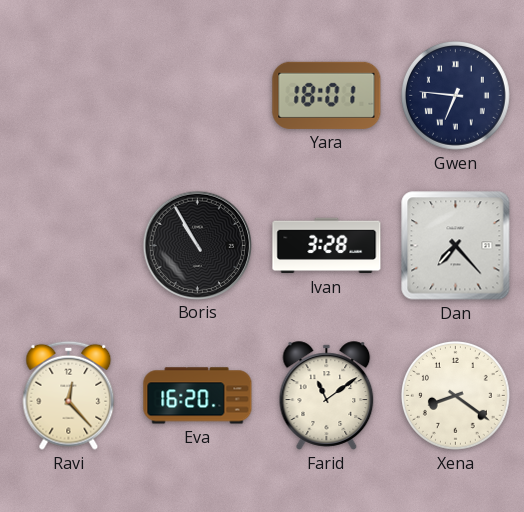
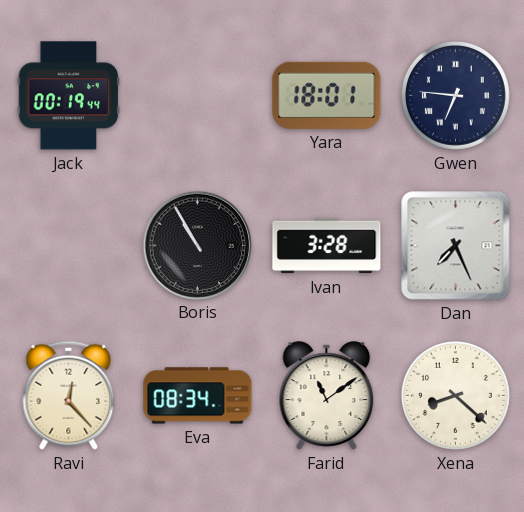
Jack: none -> 00:19 (69, 96)
Dan: 7:23 -> 7:26 (456, 246)
Eva: 16:20 -> 08:34 (198, 396)
Xena: 8:21 -> 8:22 (455, 395)
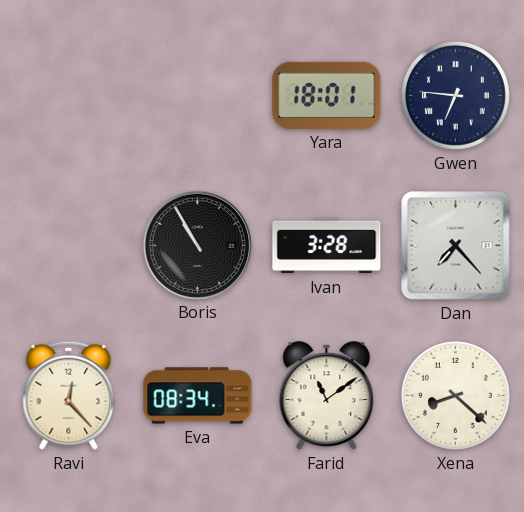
Jack: 00:19 -> none (69, 96)
Dan: 7:26 -> 7:23 (456, 246)
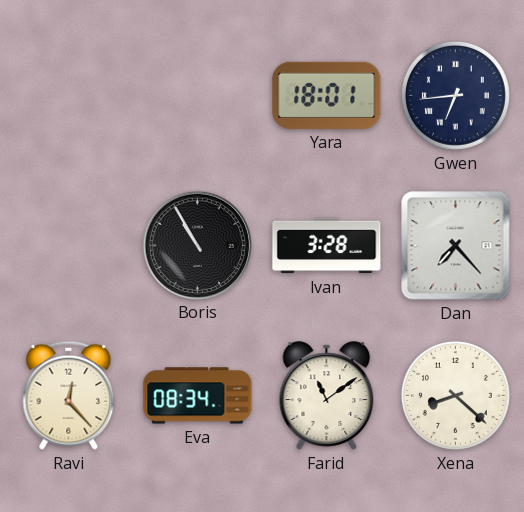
Gwen: 6:46 -> 6:44 (455, 95)
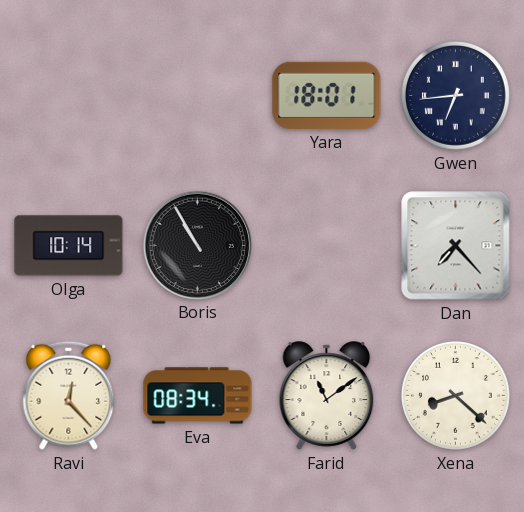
Olga: none -> 10:14 (69, 246)
Ivan: 3:28 -> none (327, 246)
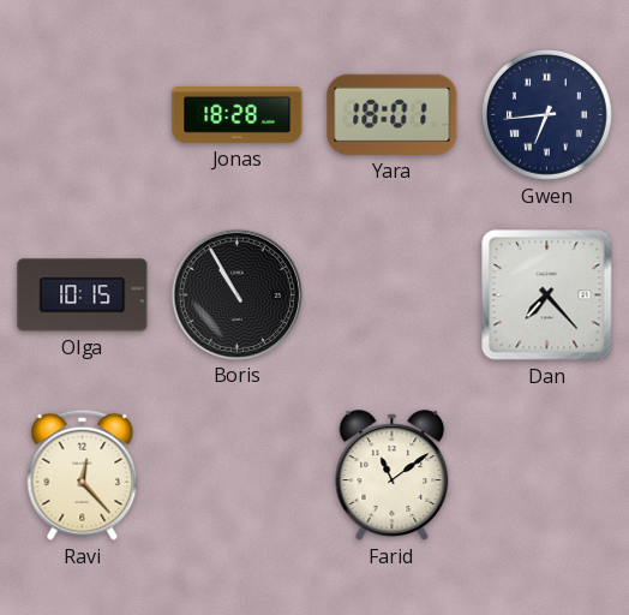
Jonas: none -> 18:28 (238, 114)
Olga: 10:14 -> 10:15 (83, 295)
Eva: 08:34 -> none (198, 396)
Xena: 8:22 -> none (455, 395)
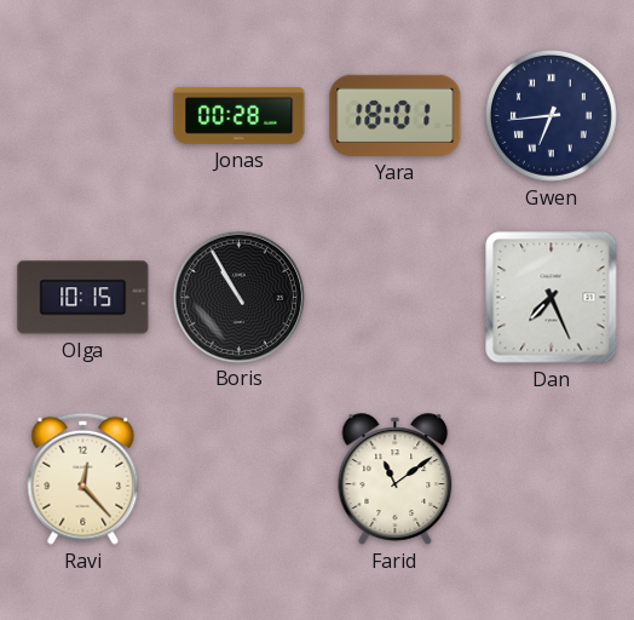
Jonas: 18:28 -> 00:28 (240, 115)
Dan: 7:23 -> 7:26 (552, 298)
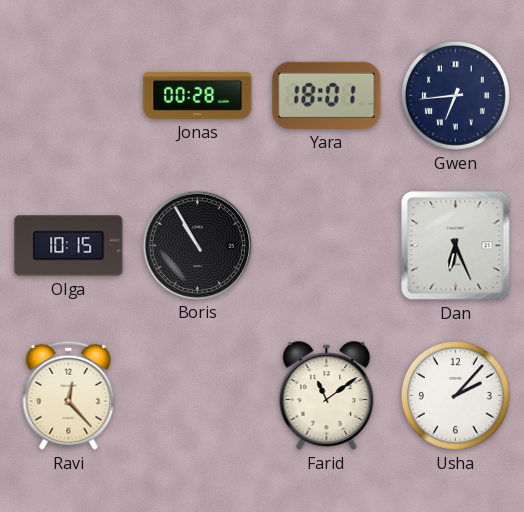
Dan: 7:26 -> 6:26 (456, 246)
Usha: none -> 2:07 (455, 395)
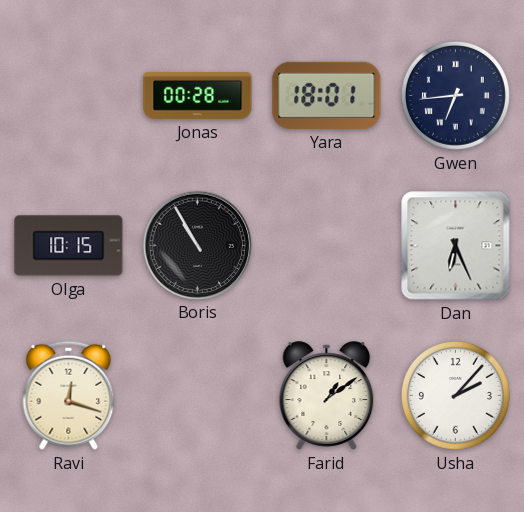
Ravi: 12:23 -> 12:18 (69, 395)
Farid: 11:09 -> 1:09 (327, 396)
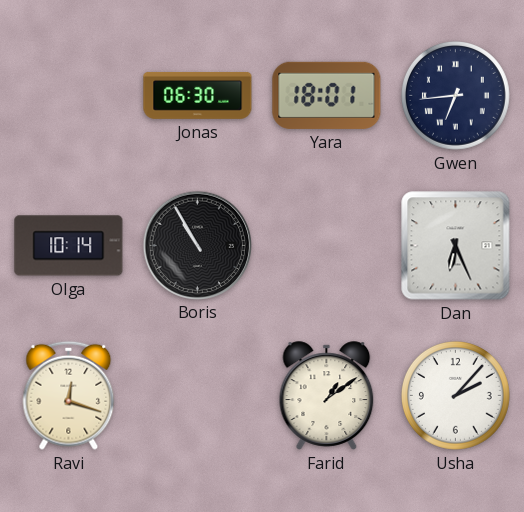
Jonas: 00:28 -> 06:30 (198, 95)
Olga: 10:15 -> 10:14 (69, 246)
